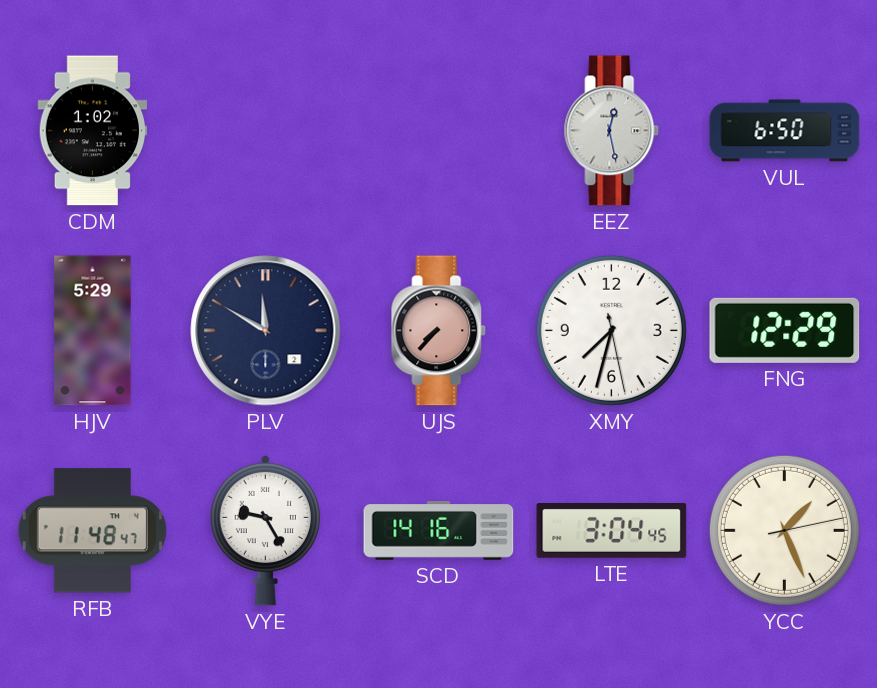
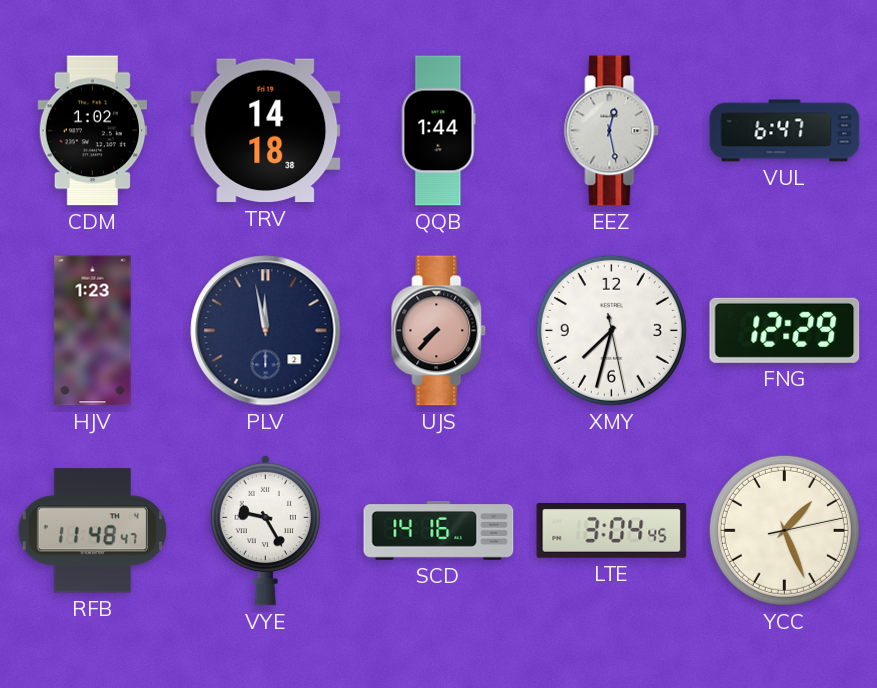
TRV: none -> 14:18 (266, 131)
QQB: none -> 1:44 (439, 131)
VUL: 6:50 -> 6:47 (785, 131)
HJV: 5:29 -> 1:23 (93, 331)
PLV: 11:50 -> 11:58 (266, 331)
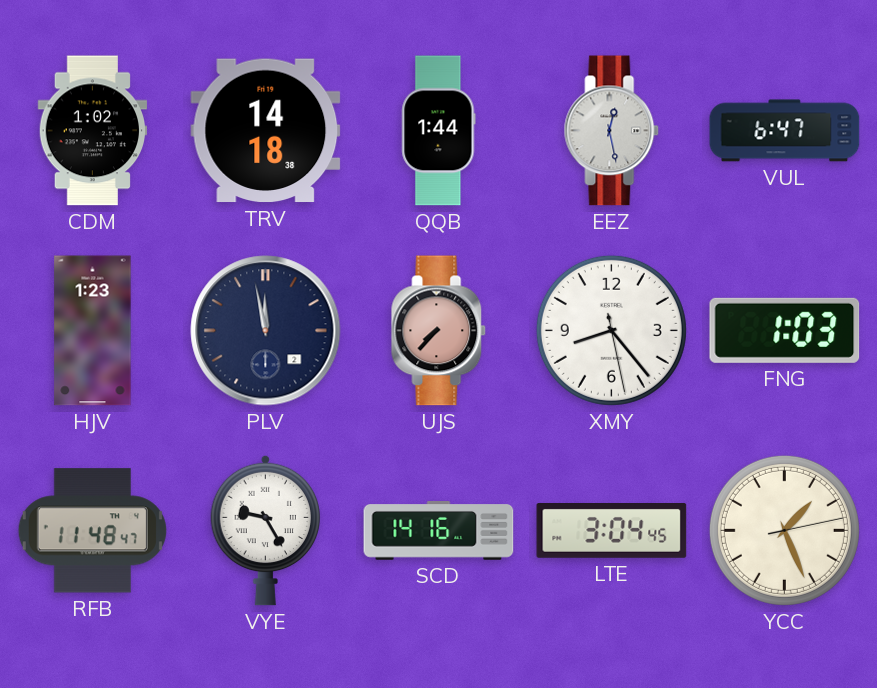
XMY: 7:32 -> 8:23 (611, 330)
FNG: 12:29 -> 1:03 (785, 330)
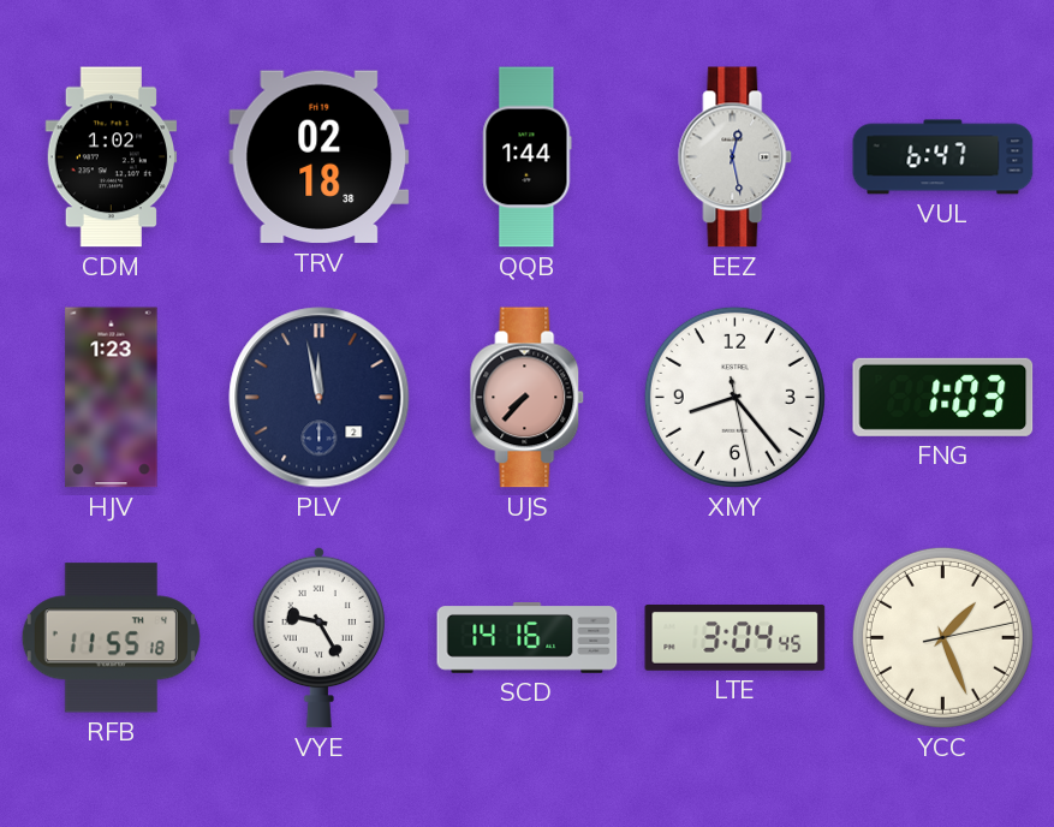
TRV: 14:18 -> 02:18 (320, 157)
RFB: 11:48 -> 11:55 (111, 638)
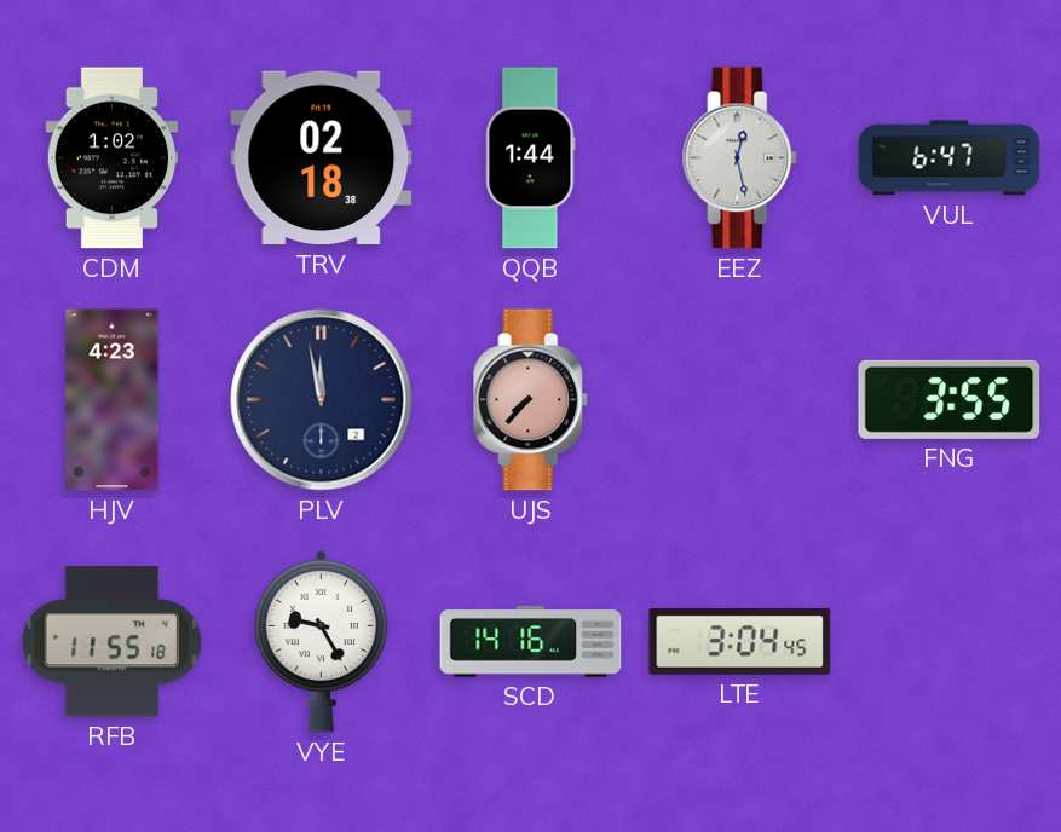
HJV: 1:23 -> 4:23 (113, 400)
XMY: 8:23 -> none (734, 397)
FNG: 1:03 -> 3:55 (950, 399)
YCC: 1:26 -> none (942, 637)
